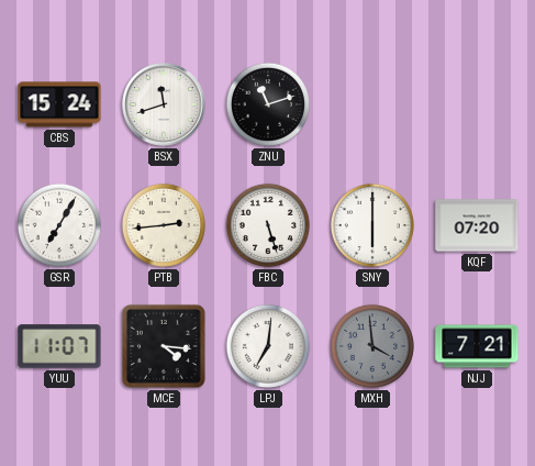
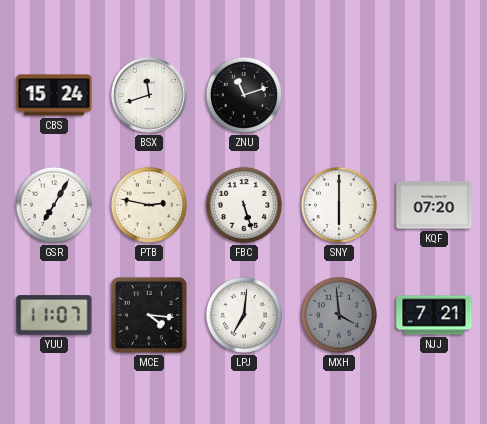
PTB: 2:44 -> 2:47 (149, 205)
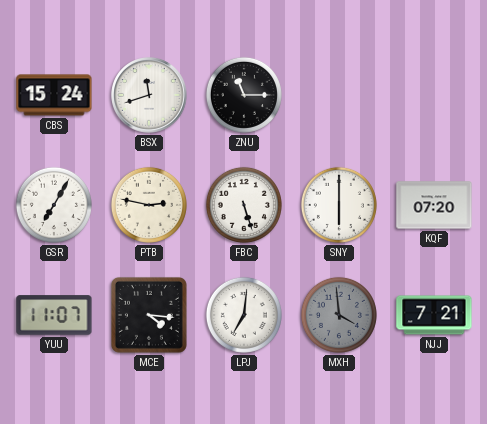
ZNU: 11:12 -> 11:15 (244, 95)
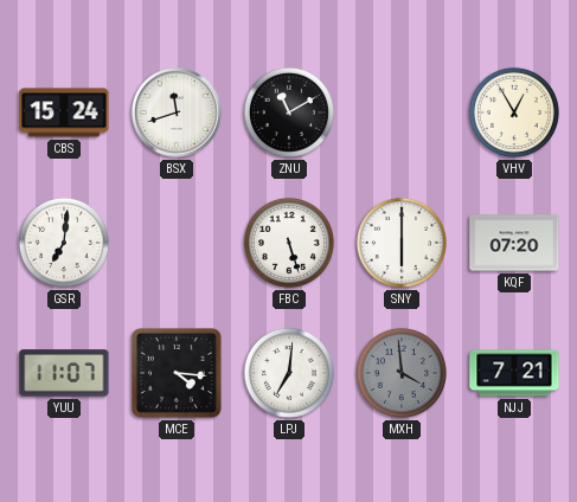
ZNU: 11:15 -> 11:10 (289, 112)
VHV: none -> 12:55 (514, 112)
GSR: 7:05 -> 7:01 (64, 243)
PTB: 2:47 -> none (149, 205)
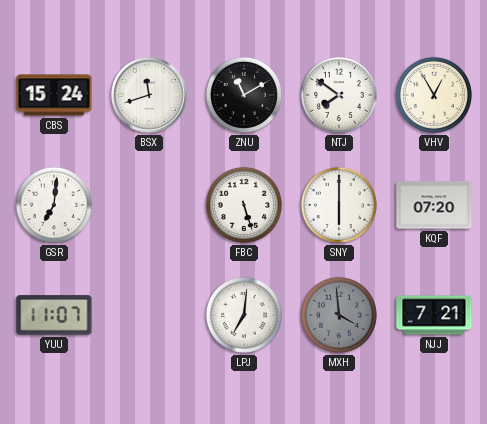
NTJ: none -> 7:51 (339, 95)
MCE: 4:16 -> none (177, 373)
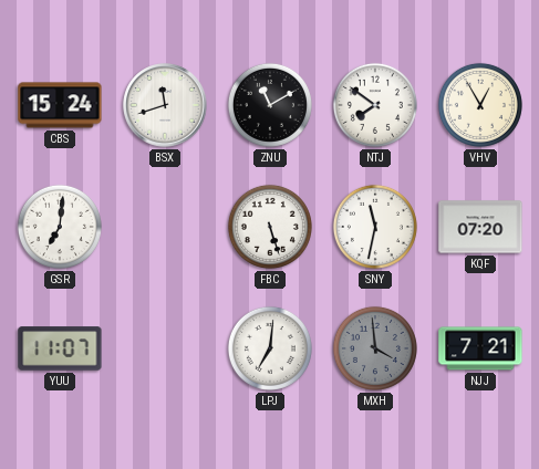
SNY: 6:00 -> 11:32 (375, 227)
